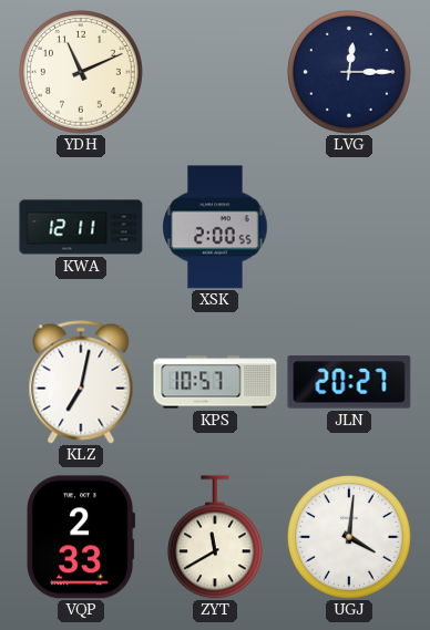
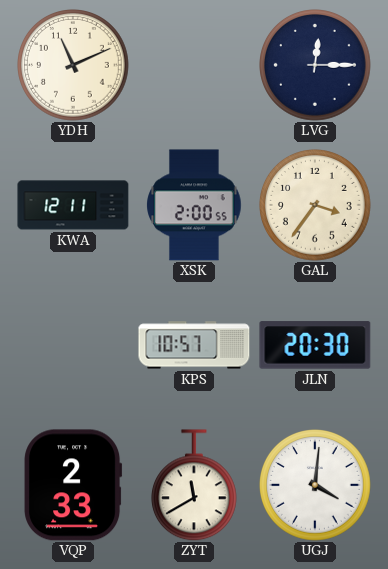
GAL: none -> 3:36 (316, 206)
KLZ: 7:02 -> none (81, 382)
JLN: 20:27 -> 20:30 (315, 345)
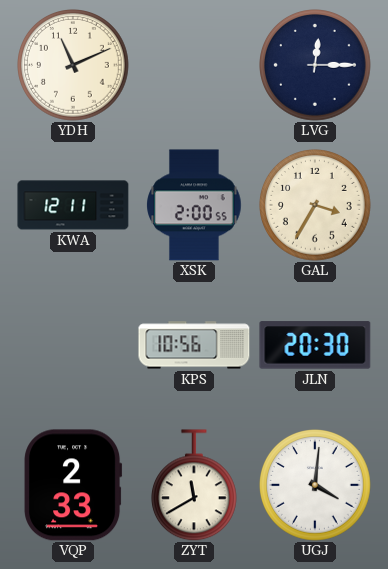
GAL: 3:36 -> 3:35 (316, 206)
KPS: 10:57 -> 10:56 (194, 345)
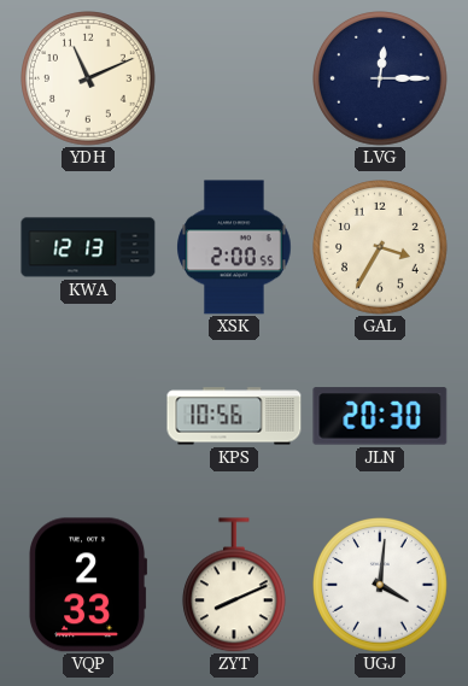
KWA: 12:11 -> 12:13 (88, 247)
ZYT: 11:40 -> 8:11 (234, 585)
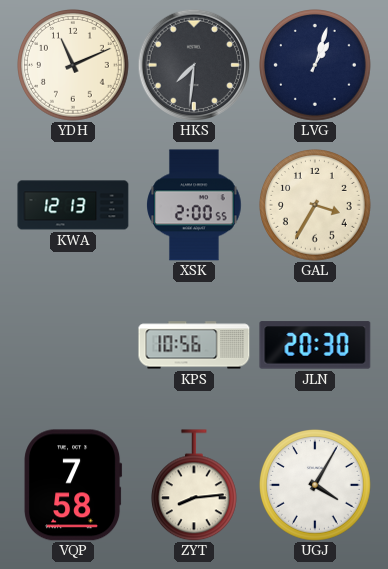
HKS: none -> 7:31 (193, 64)
LVG: 12:15 -> 1:03 (316, 66)
VQP: 2:33 -> 7:58 (73, 485)
ZYT: 8:11 -> 8:14 (194, 485)
UGJ: 4:01 -> 4:05 (316, 486)
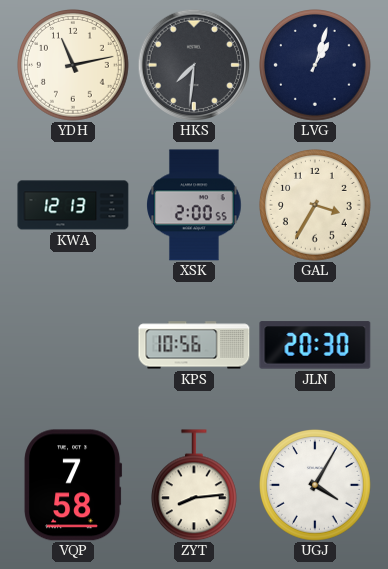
YDH: 11:11 -> 11:13 (74, 66)
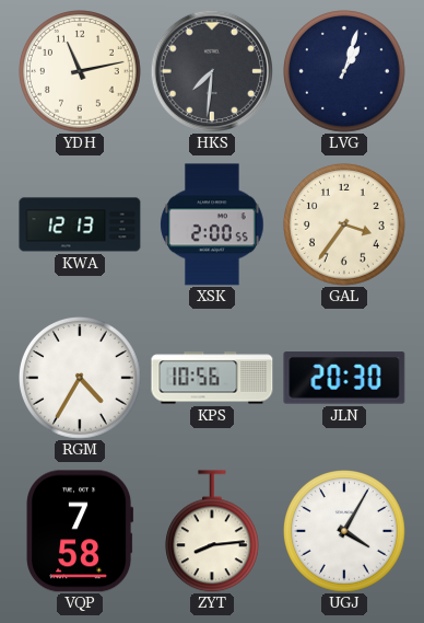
GAL: 3:35 -> 3:36 (345, 226)
RGM: none -> 4:35 (81, 379)
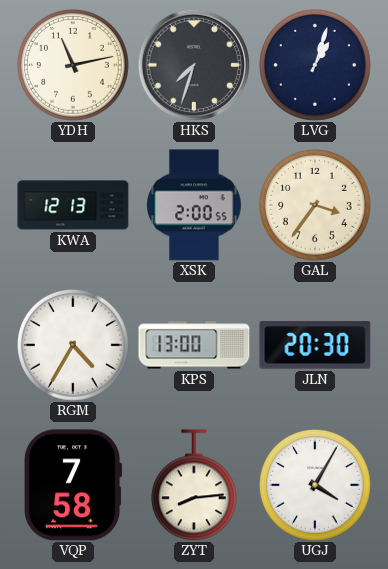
HKS: 7:31 -> 7:33 (193, 64)
KPS: 10:56 -> 13:00 (194, 345)
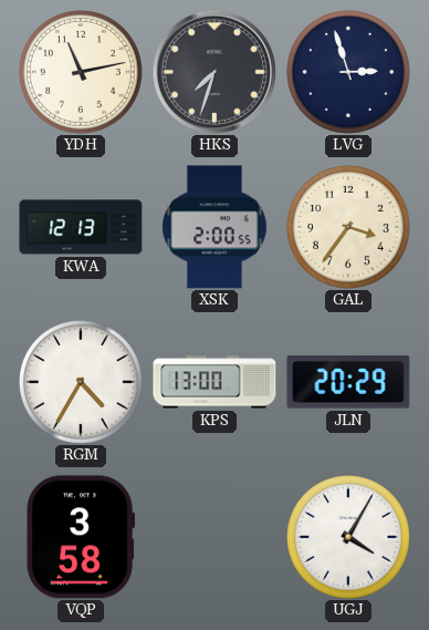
LVG: 1:03 -> 2:57 (349, 73)
JLN: 20:30 -> 20:29 (348, 382)
VQP: 7:58 -> 3:58 (81, 537)
ZYT: 8:14 -> none (194, 485)
